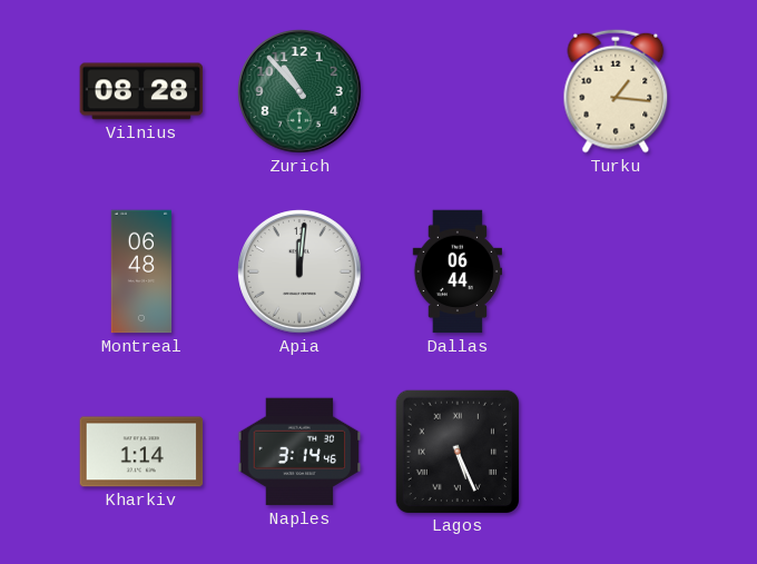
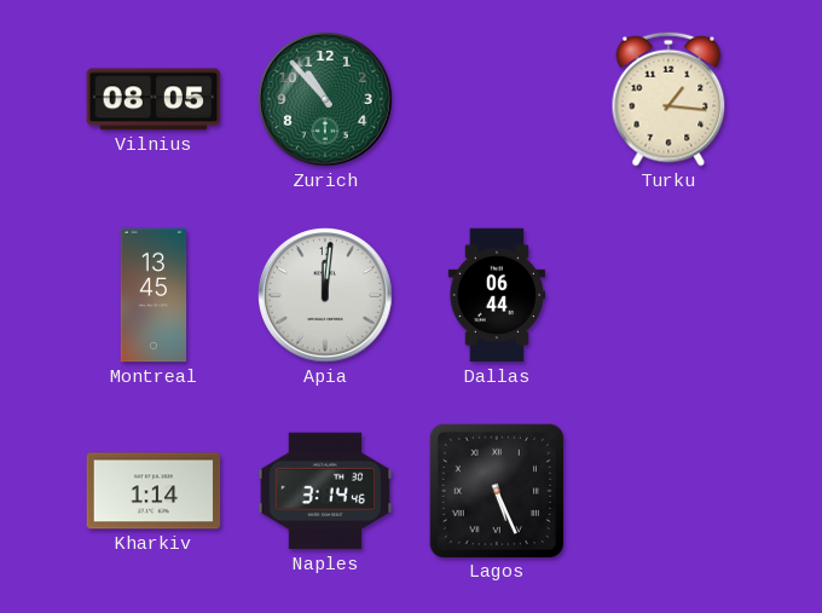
Vilnius: 08:28 -> 08:05 (154, 99)
Montreal: 06:48 -> 13:45 (154, 295)
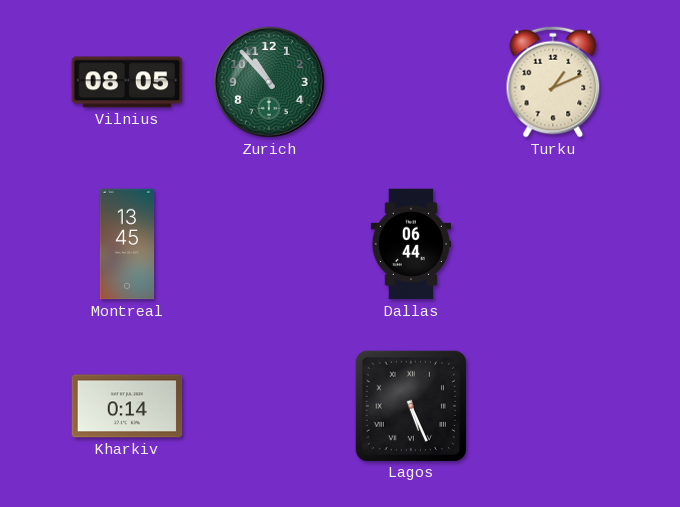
Turku: 1:16 -> 1:11 (553, 82)
Apia: 12:01 -> none (326, 296)
Kharkiv: 1:14 -> 0:14 (127, 406)
Naples: 3:14 -> none (325, 491)
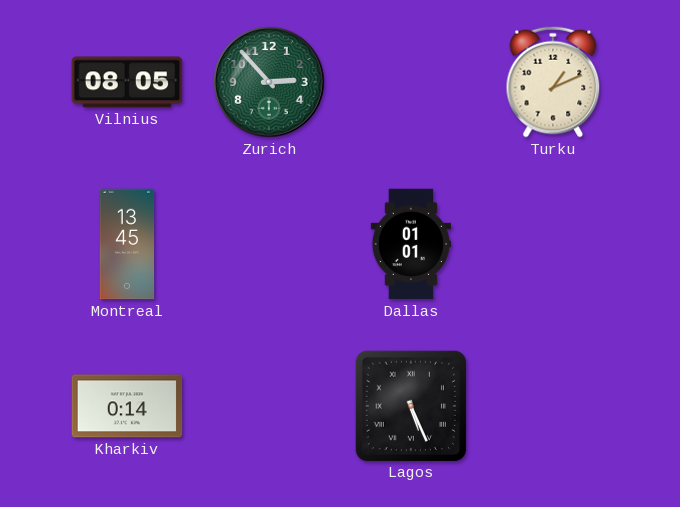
Zurich: 10:53 -> 2:53 (270, 83)
Dallas: 06:44 -> 01:01 (410, 244)
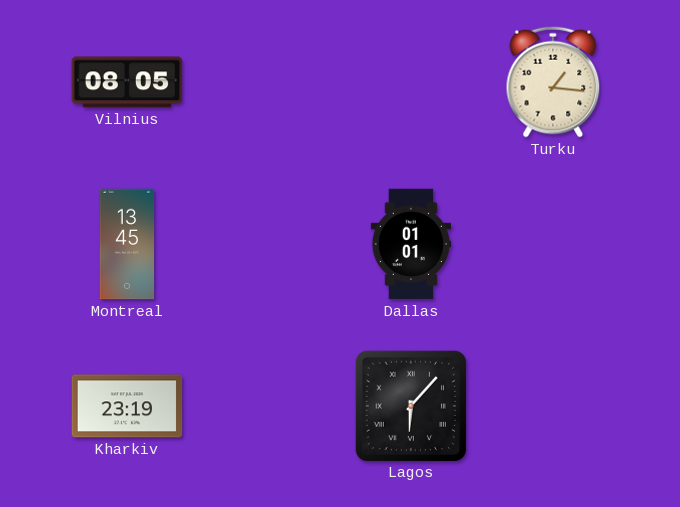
Zurich: 2:53 -> none (270, 83)
Turku: 1:11 -> 1:16 (553, 82)
Kharkiv: 0:14 -> 23:19 (127, 406)
Lagos: 5:26 -> 6:07 (410, 405)
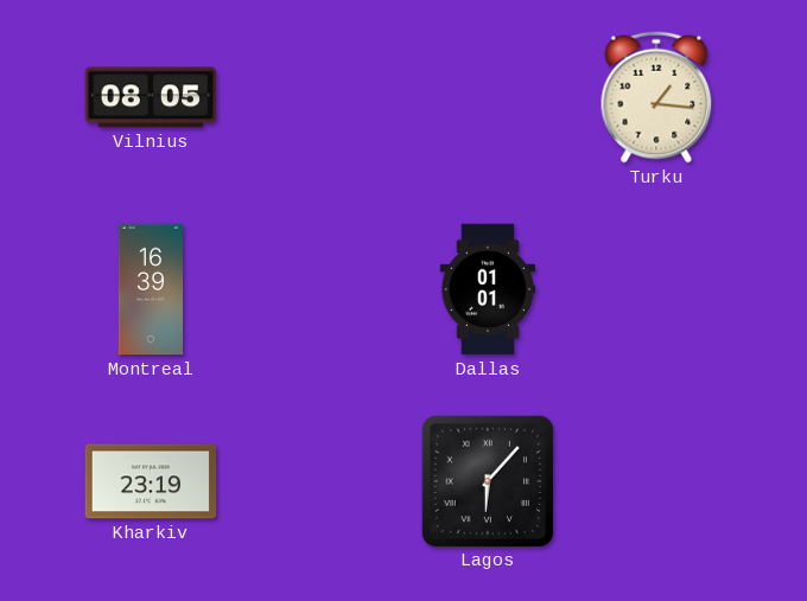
Montreal: 13:45 -> 16:39 (151, 289)
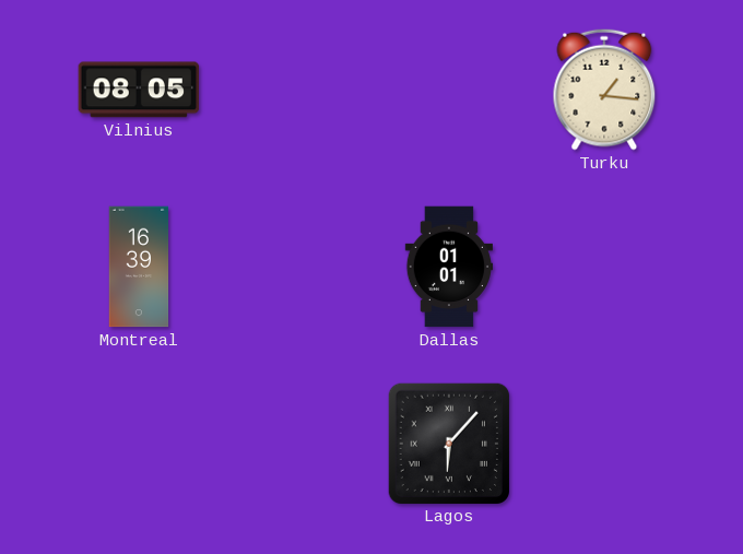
Kharkiv: 23:19 -> none (151, 481)
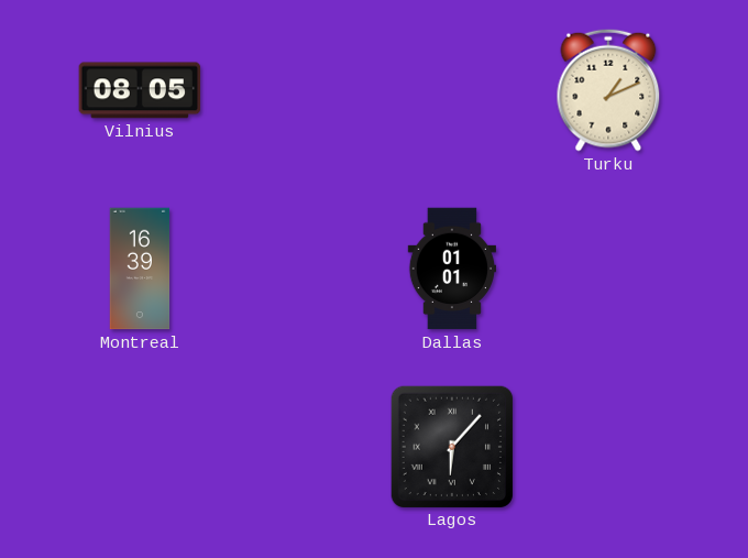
Turku: 1:16 -> 1:11 (608, 90)
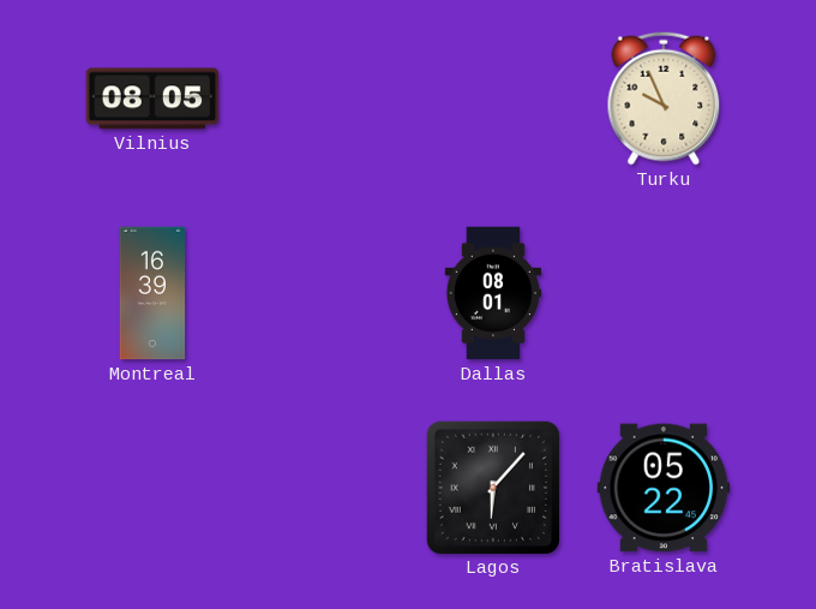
Turku: 1:11 -> 9:56 (664, 98)
Dallas: 01:01 -> 08:01 (492, 293)
Bratislava: none -> 05:22 (664, 488)
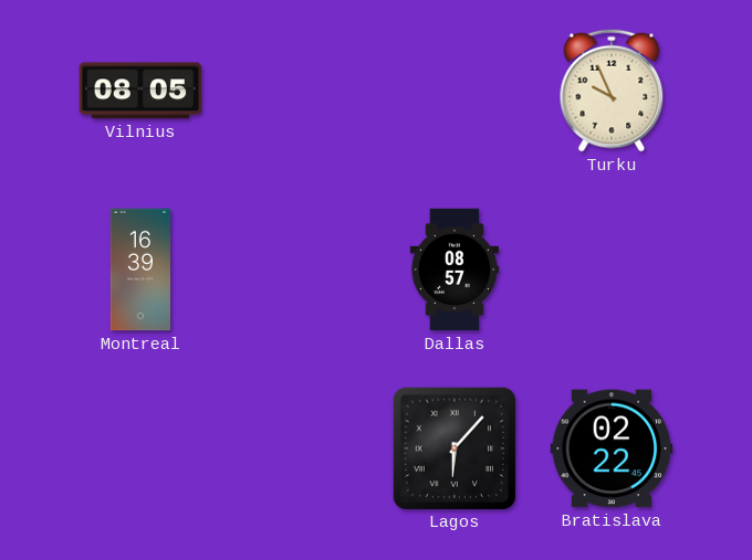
Dallas: 08:01 -> 08:57 (453, 270)
Bratislava: 05:22 -> 02:22 (612, 448)
